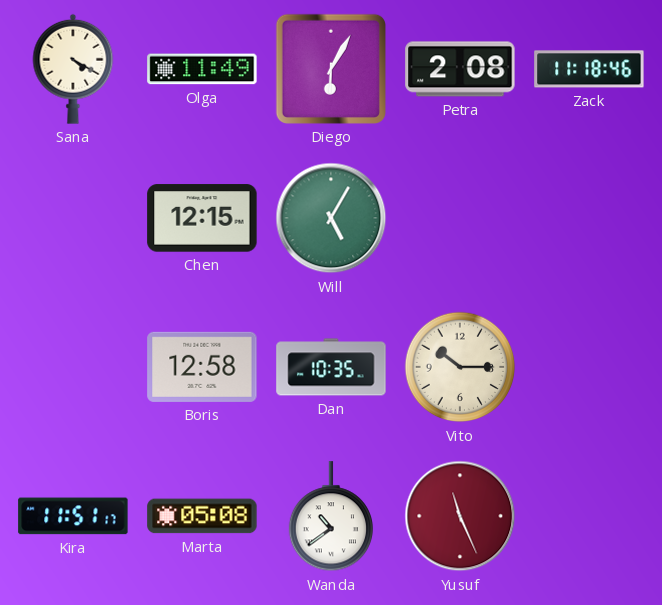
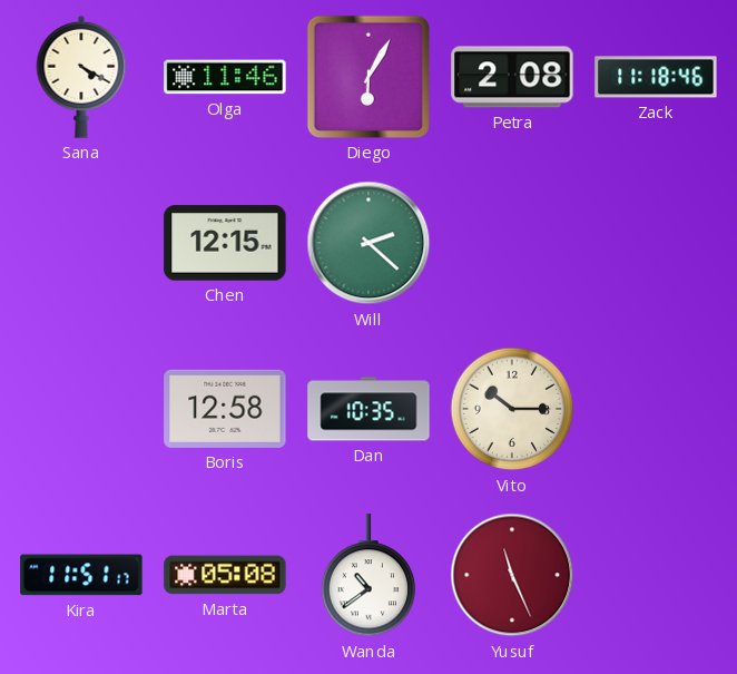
Olga: 11:49 -> 11:46 (225, 77)
Will: 5:05 -> 2:22 (368, 243)
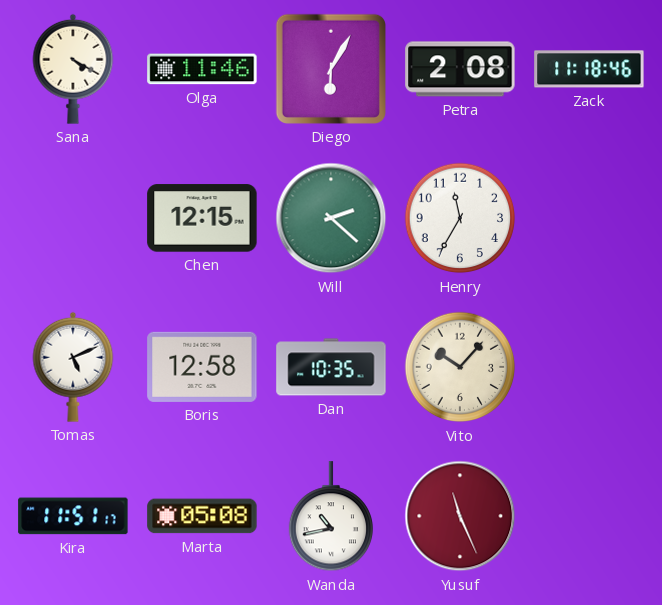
Henry: none -> 11:35 (460, 218)
Tomas: none -> 5:11 (73, 367)
Vito: 10:15 -> 10:07 (460, 367)
Wanda: 10:39 -> 10:43 (330, 517)
